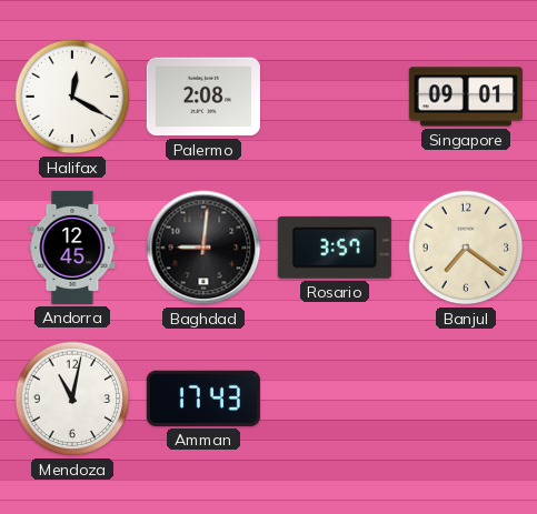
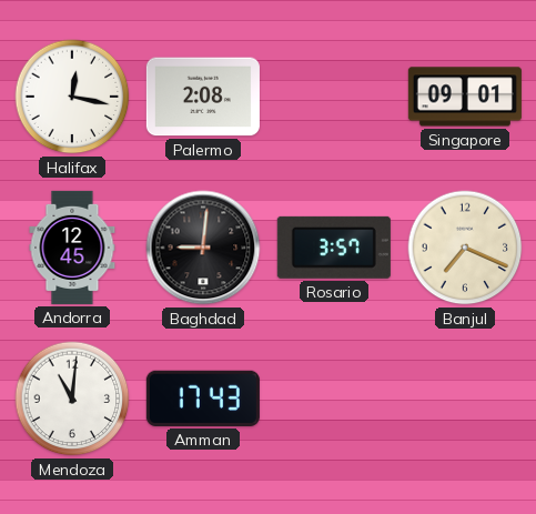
Halifax: 12:20 -> 12:17 (72, 97)
Banjul: 7:21 -> 7:19 (465, 248)
Mendoza: 11:02 -> 11:01 (72, 399)
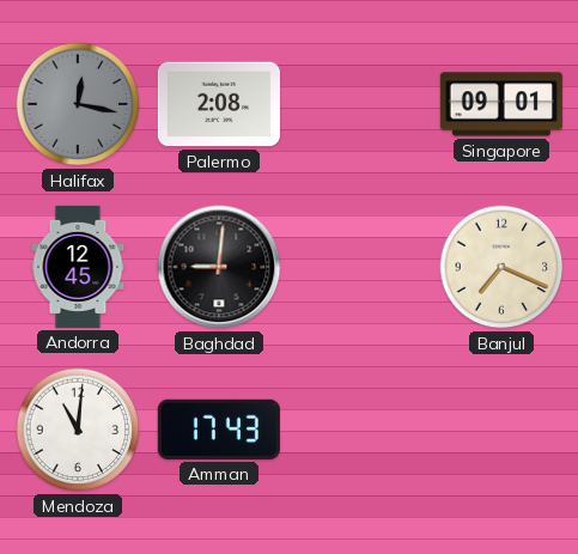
Halifax dial: white -> grey (78, 104)
Rosario: 3:57 -> none (334, 248)
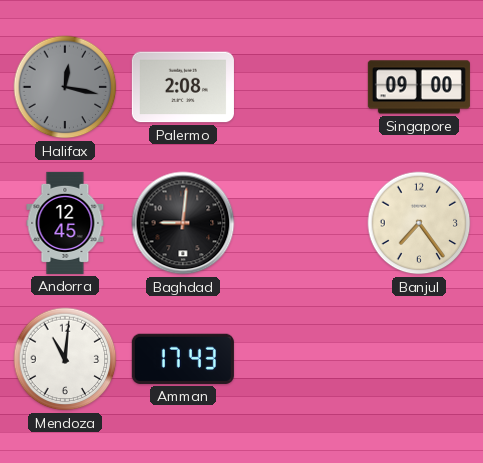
Singapore: 09:01 -> 09:00 (419, 87)
Banjul: 7:19 -> 7:24 (419, 223)
